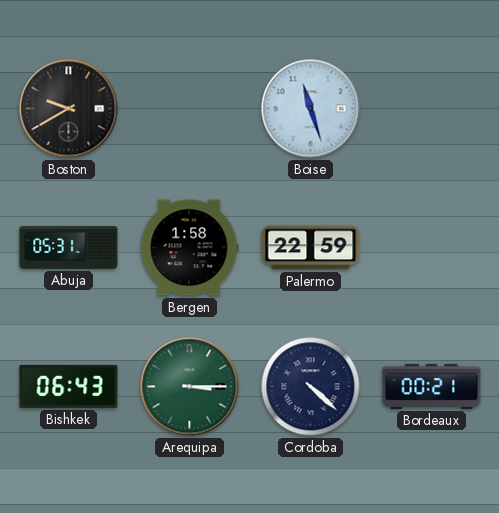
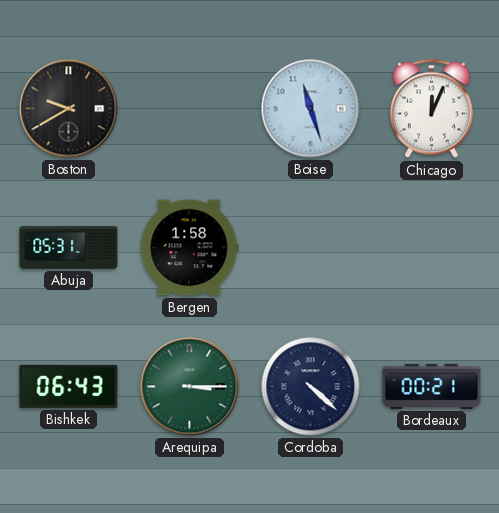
Chicago: none -> 12:04 (431, 109)
Palermo: 22:59 -> none (311, 248)
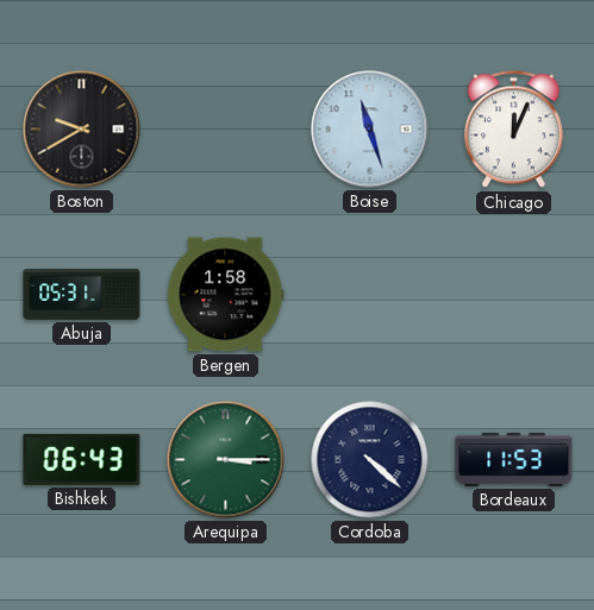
Bordeaux: 00:21 -> 11:53 (514, 459)
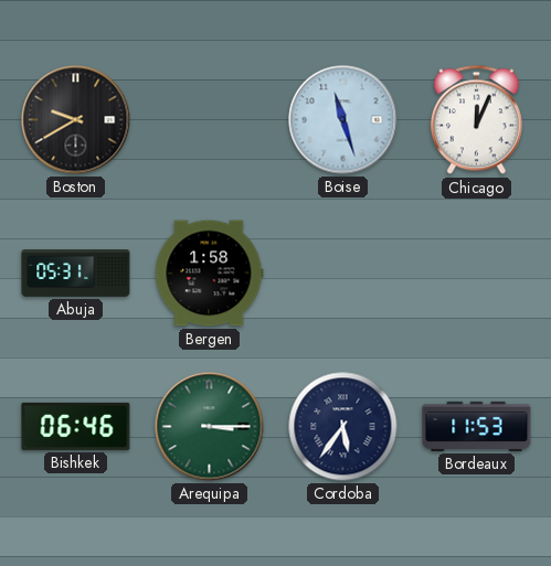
Bishkek: 06:43 -> 06:46 (76, 426)
Cordoba: 4:22 -> 5:36 (343, 427)
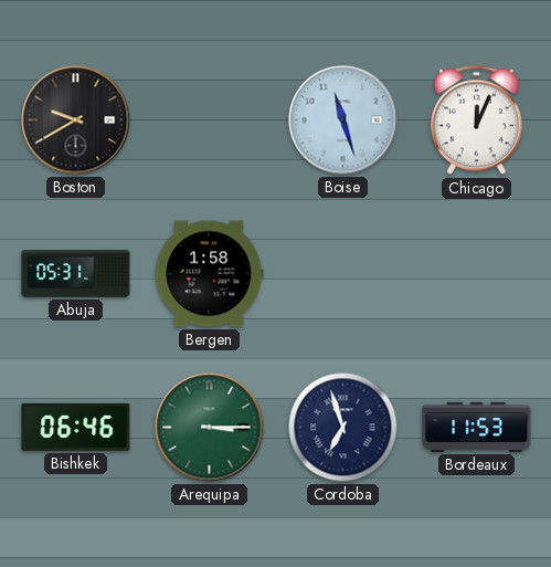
Cordoba: 5:36 -> 6:57 (343, 428)
